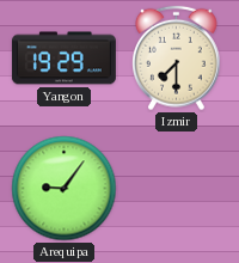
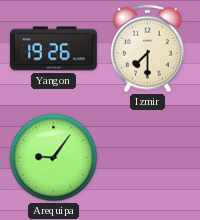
Yangon: 19:29 -> 19:26 (53, 49)
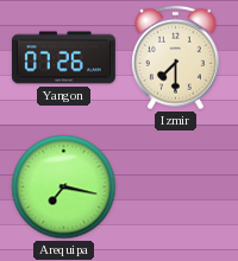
Yangon: 19:26 -> 07:26 (63, 58)
Arequipa: 9:06 -> 7:17 (64, 187)
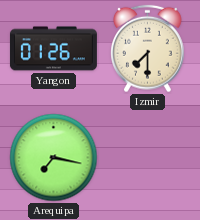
Yangon: 07:26 -> 01:26 (53, 49)
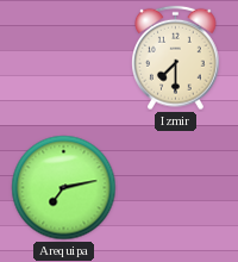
Yangon: 01:26 -> none (53, 49)
Arequipa: 7:17 -> 7:13 (64, 188)
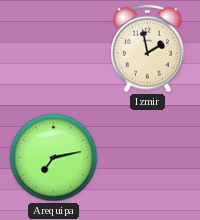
Izmir: 7:30 -> 1:58 (148, 49)
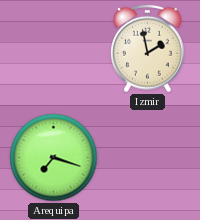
Arequipa: 7:13 -> 7:18 (54, 158)
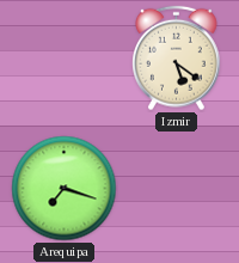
Izmir: 1:58 -> 5:21 (177, 59)
